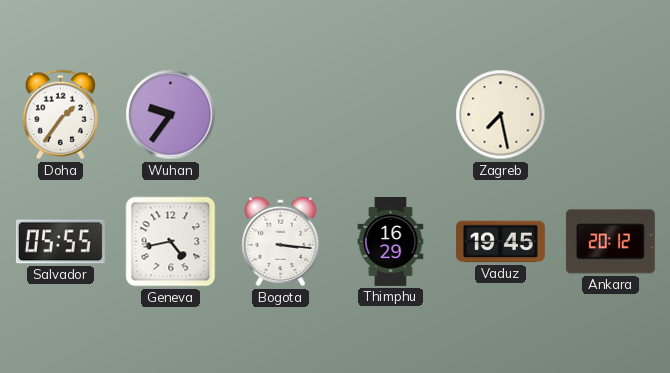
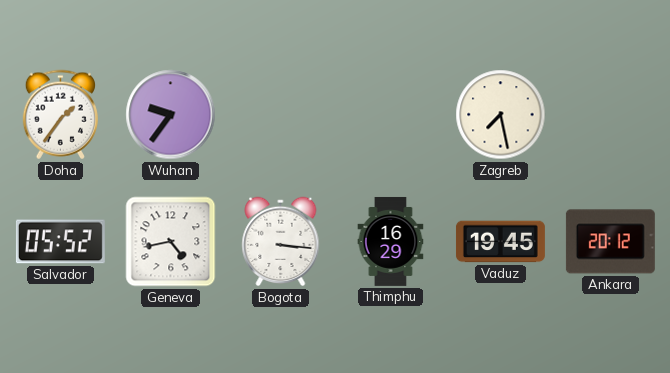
Salvador: 05:55 -> 05:52 (60, 242)
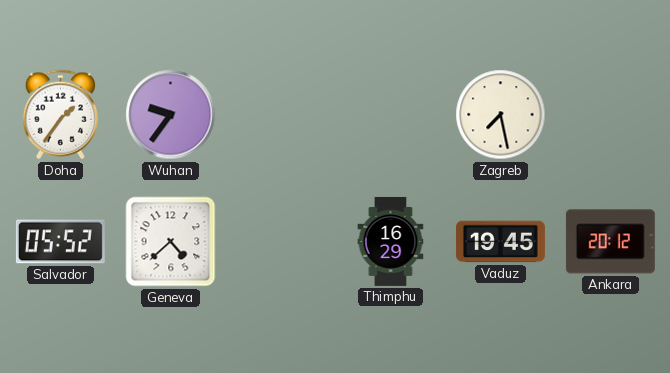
Geneva: 4:43 -> 4:38 (171, 242)
Bogota: 3:16 -> none (281, 242)
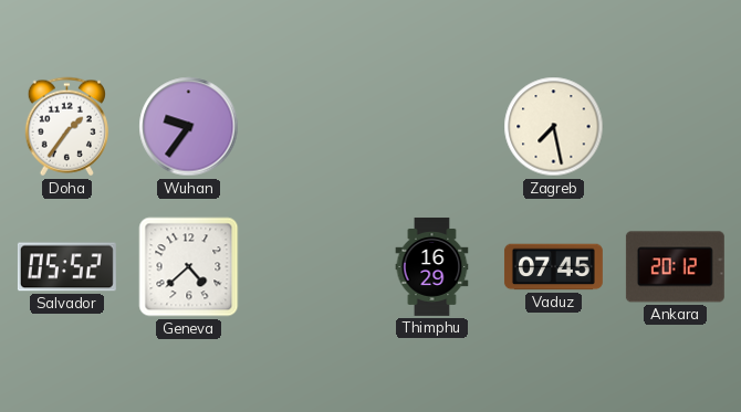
Vaduz: 19:45 -> 07:45 (553, 267)
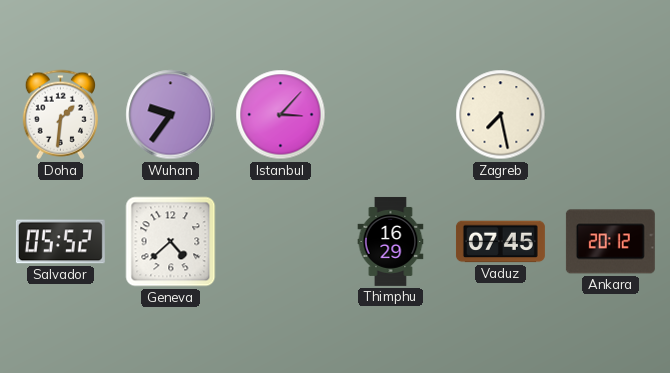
Doha: 1:36 -> 1:31 (60, 115)
Istanbul: none -> 3:07 (281, 115)
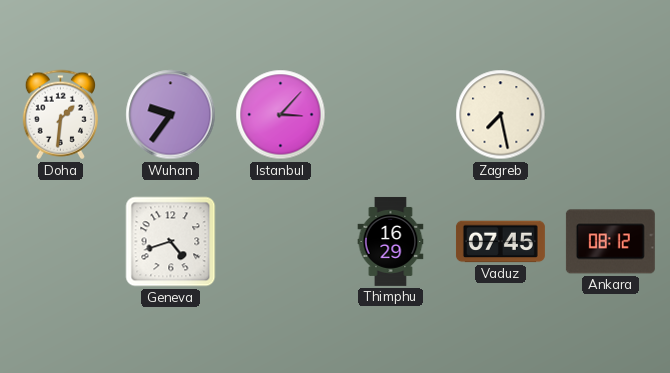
Salvador: 05:52 -> none (60, 242)
Geneva: 4:38 -> 4:42 (171, 242)
Ankara: 20:12 -> 08:12 (610, 242)
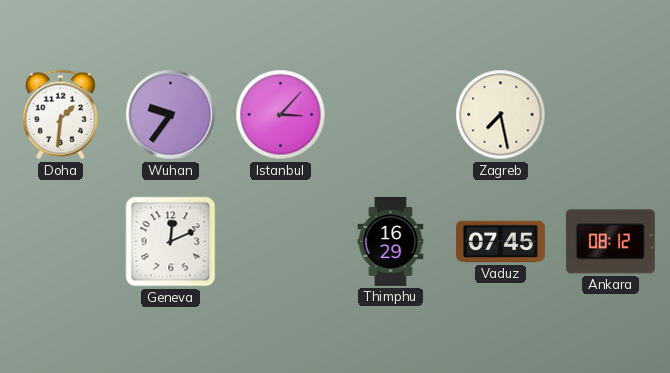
Geneva: 4:42 -> 12:11 (171, 242)
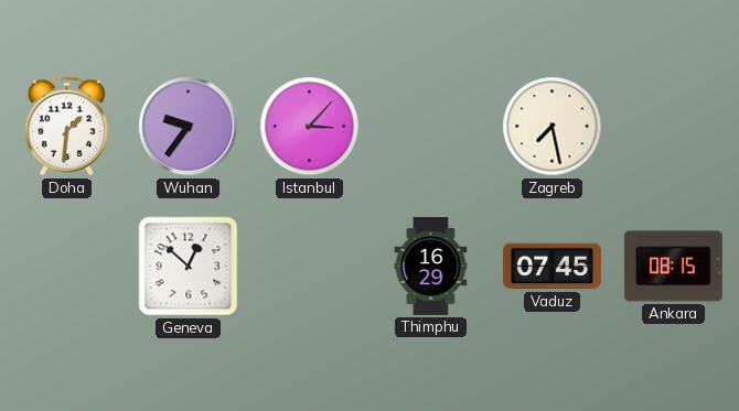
Geneva: 12:11 -> 12:52 (189, 267)
Ankara: 08:12 -> 08:15 (673, 267)
